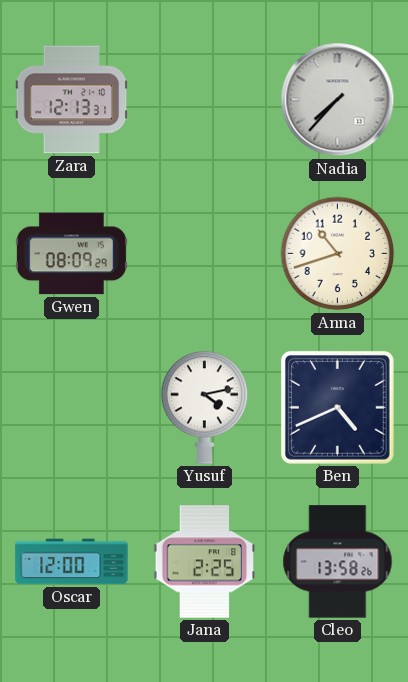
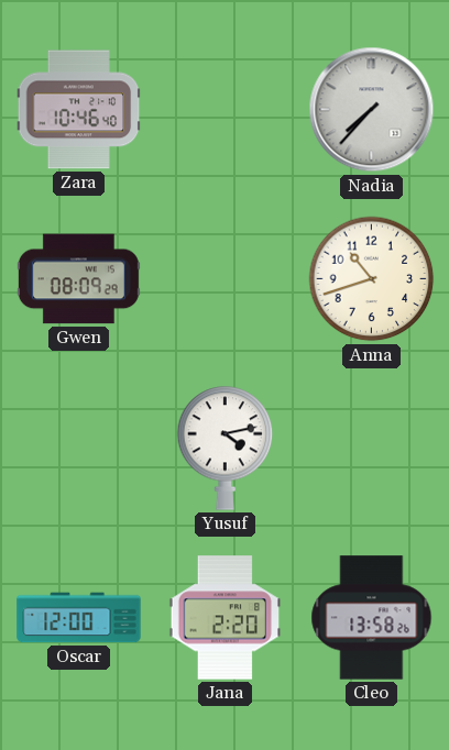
Zara: 12:13 -> 10:46 (79, 110)
Ben: 4:41 -> none (337, 407)
Jana: 2:25 -> 2:20 (225, 618)
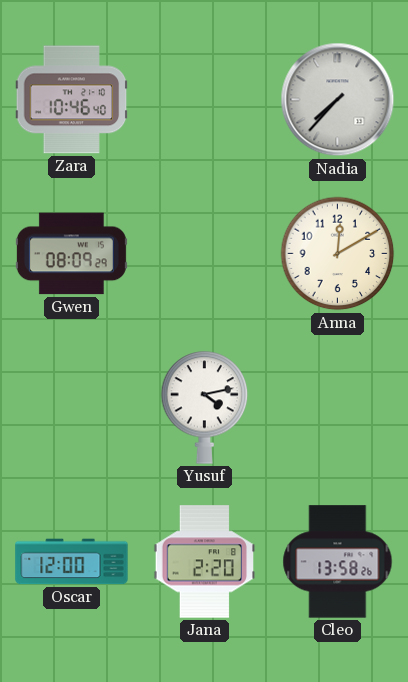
Anna: 10:42 -> 12:10 (338, 254)
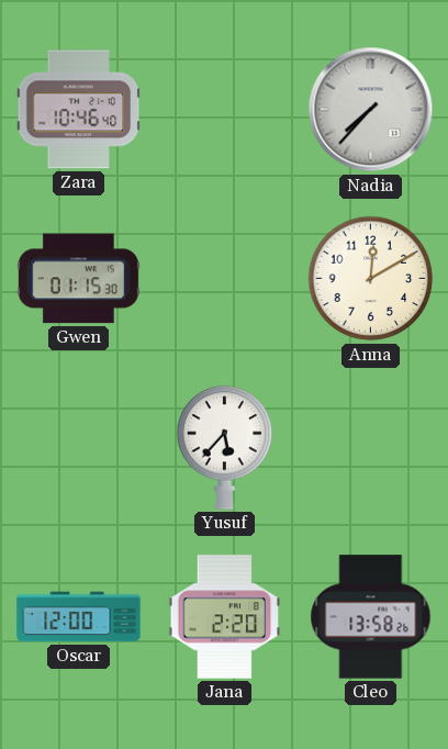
Gwen: 08:09 -> 01:15 (78, 279)
Yusuf: 4:13 -> 5:37 (225, 447)
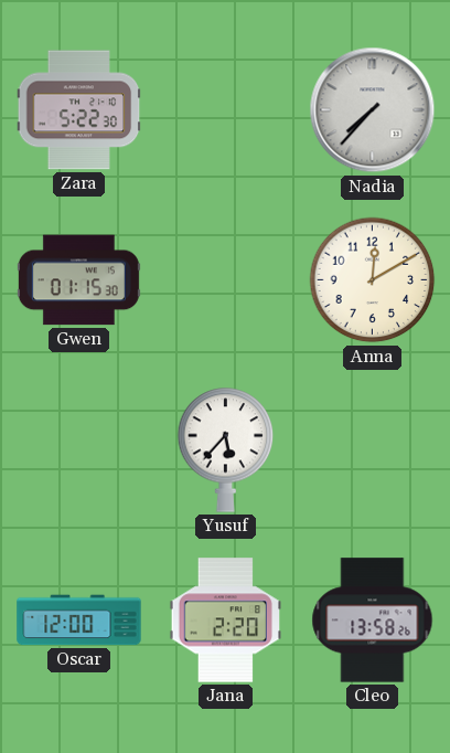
Zara: 10:46 -> 5:22 (79, 110)
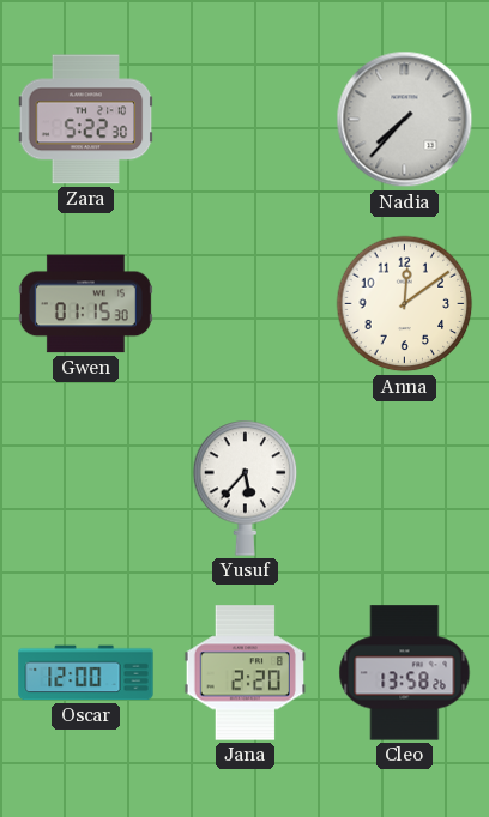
Anna: 12:10 -> 12:09 (405, 304)
